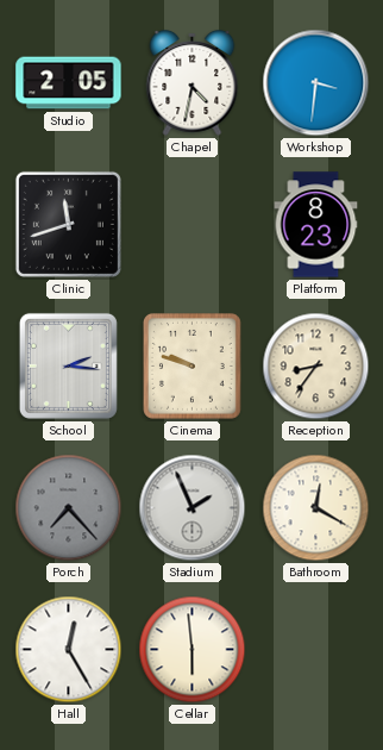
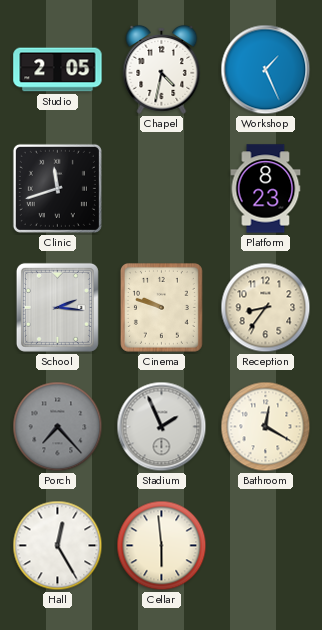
Workshop: 3:31 -> 1:26 (266, 70)
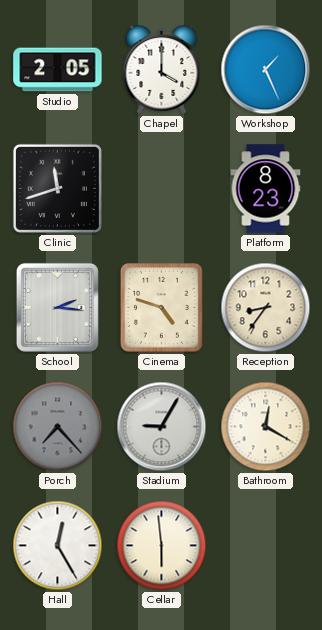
Chapel: 4:32 -> 4:00 (162, 69)
Cinema: 9:48 -> 4:48 (161, 307)
Stadium: 1:56 -> 9:05 (162, 427)
